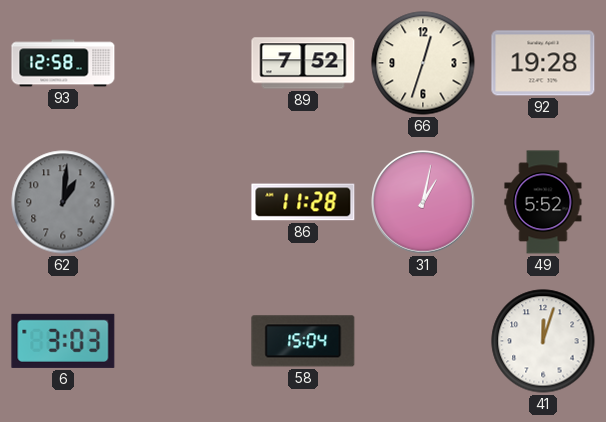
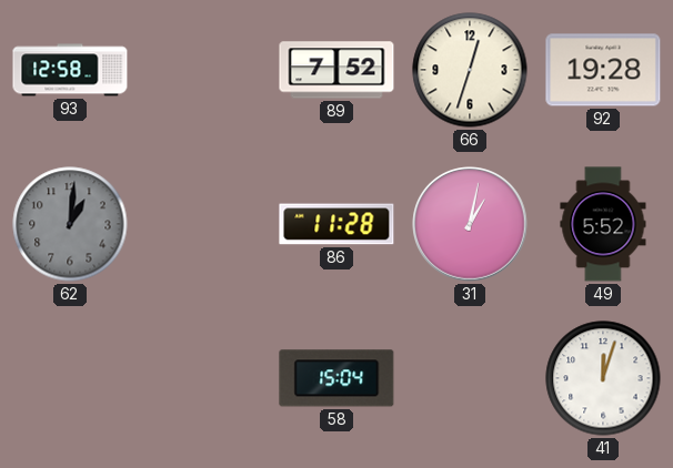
6: 3:03 -> none (63, 341)
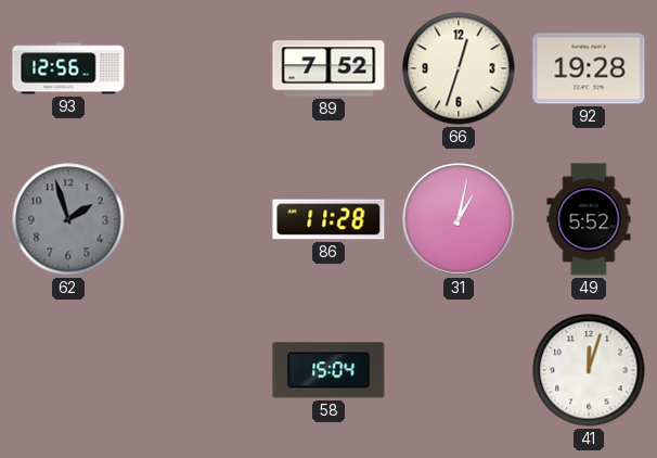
93: 12:58 -> 12:56 (68, 68)
62: 1:01 -> 1:57 (68, 219)
